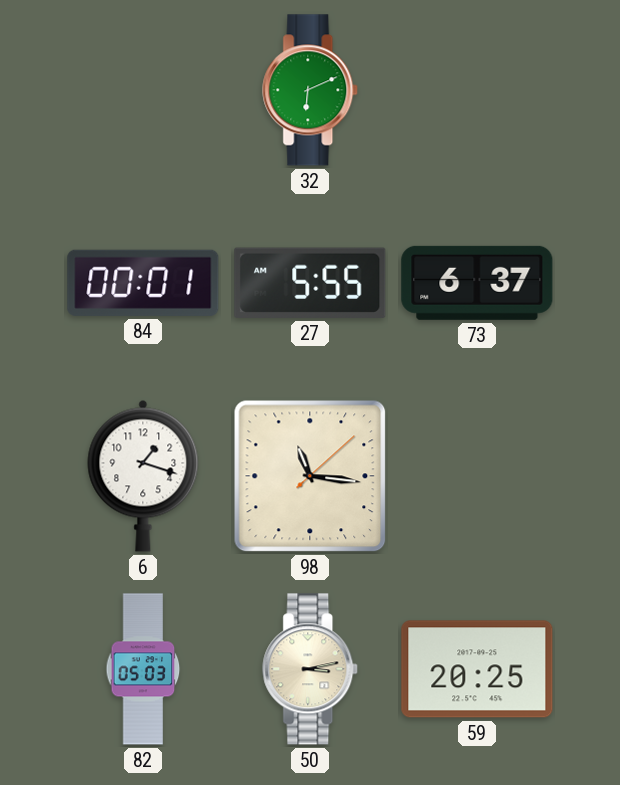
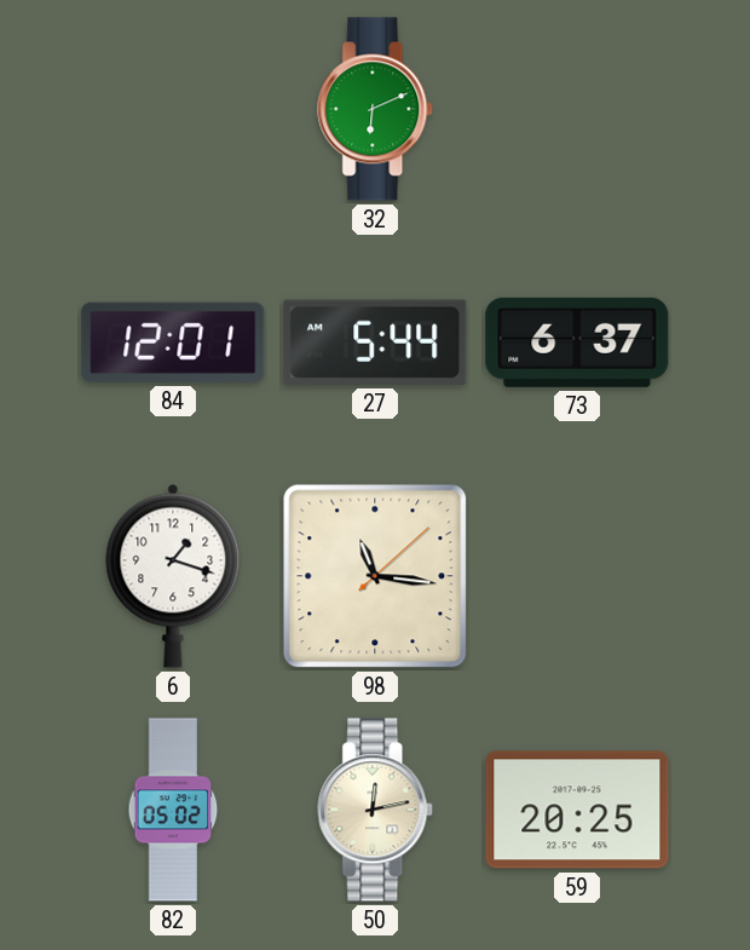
84: 00:01 -> 12:01 (173, 342)
27: 5:55 -> 5:44 (375, 342)
82: 05:03 -> 05:02 (173, 810)
50: 3:13 -> 12:13 (376, 810)
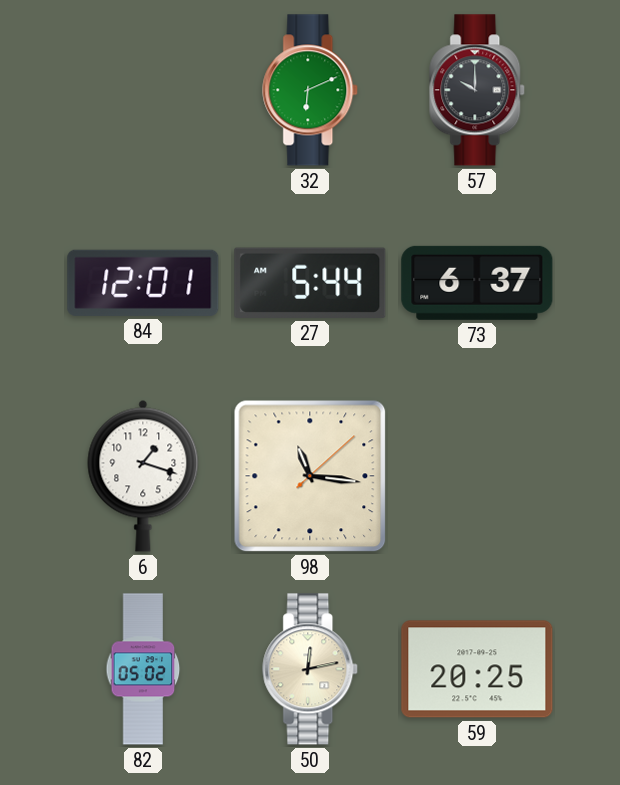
57: none -> 10:00 (478, 90)
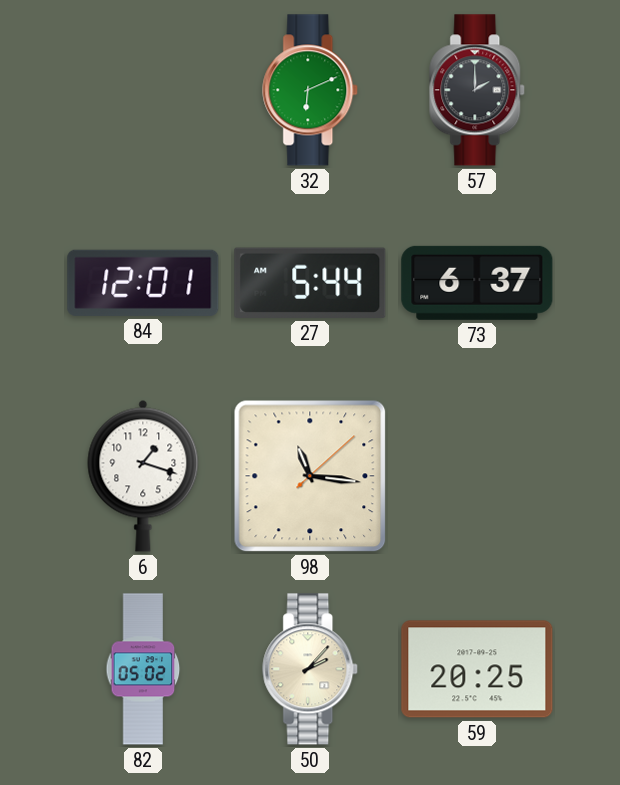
57: 10:00 -> 2:00 (478, 90)
50: 12:13 -> 2:07 (311, 669)
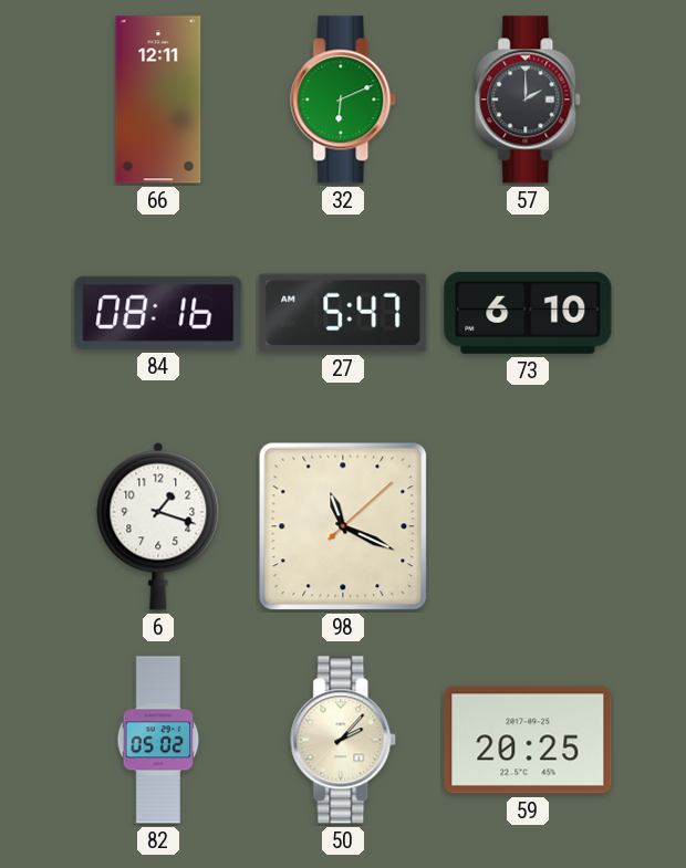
66: none -> 12:11 (158, 100)
84: 12:01 -> 08:16 (158, 313)
27: 5:44 -> 5:47 (343, 313)
73: 6:37 -> 6:10 (528, 313)
98: 11:16 -> 11:19 (343, 526)
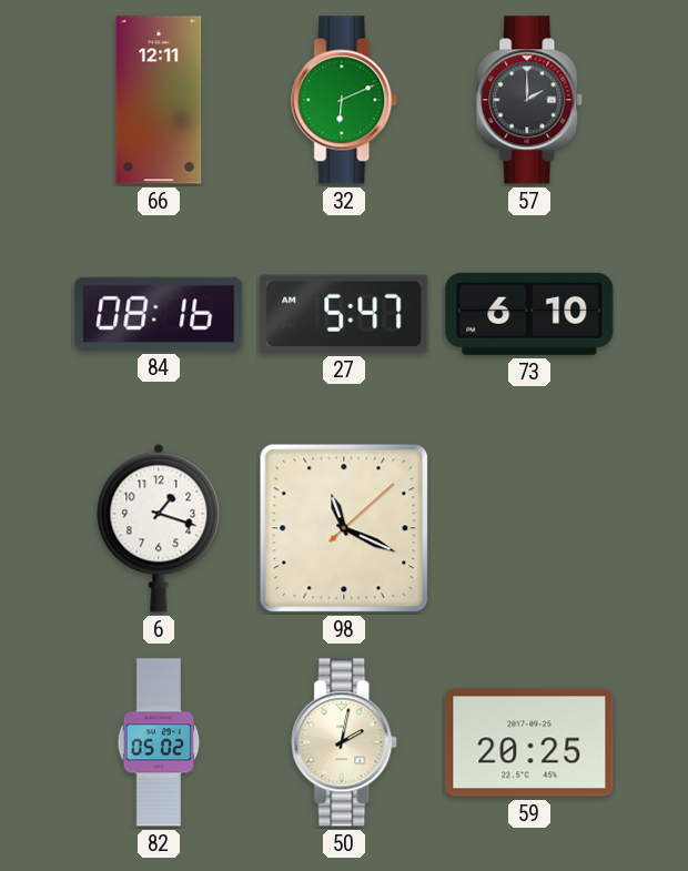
50: 2:07 -> 2:02 (345, 742)
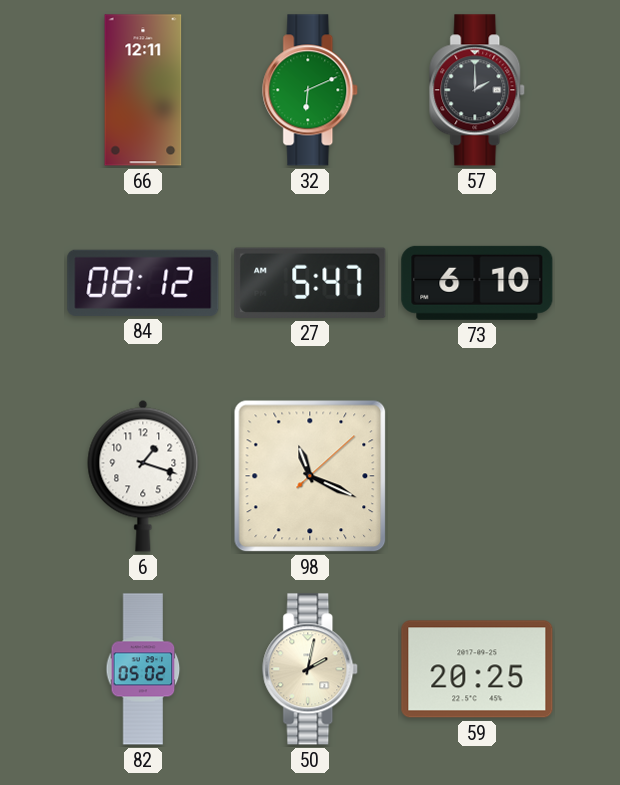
84: 08:16 -> 08:12 (143, 283)
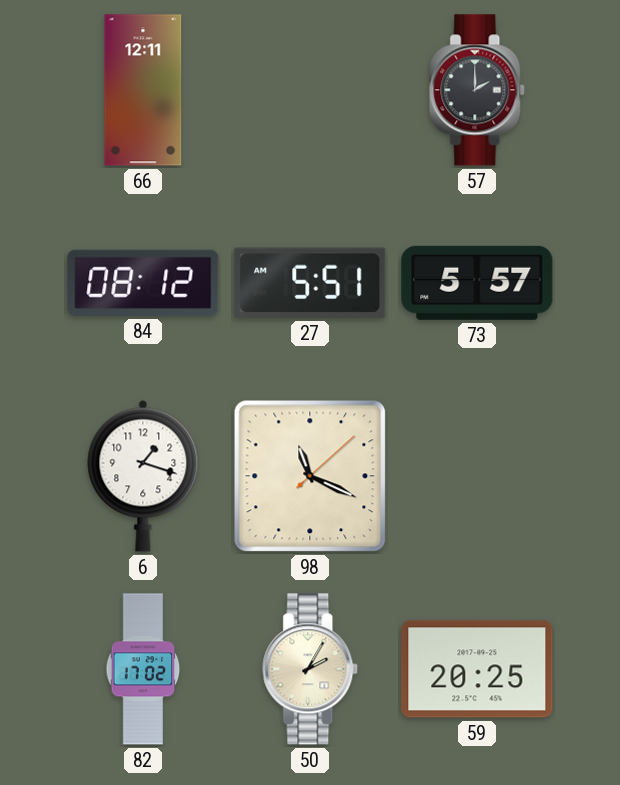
32: 6:11 -> none (311, 90)
27: 5:47 -> 5:51 (310, 283)
73: 6:10 -> 5:57 (477, 283)
82: 05:02 -> 17:02 (143, 669)
50: 2:02 -> 2:05 (311, 669)
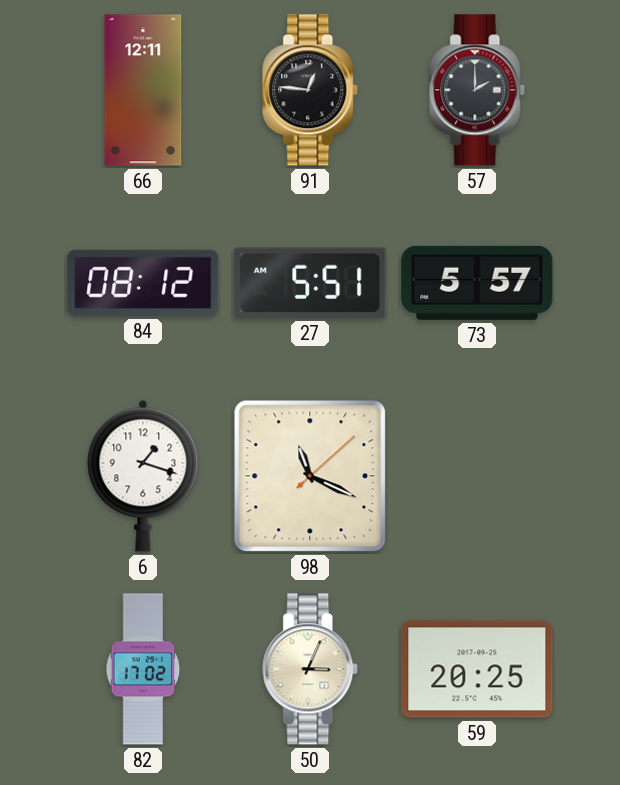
91: none -> 12:46 (311, 90)
50: 2:05 -> 3:04 (311, 669)
